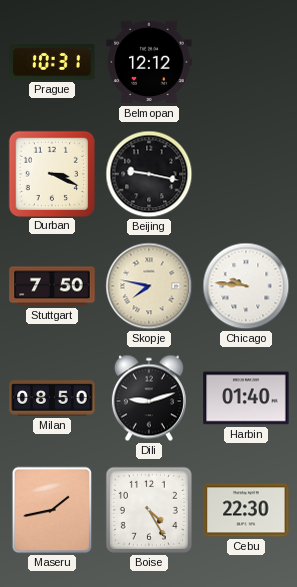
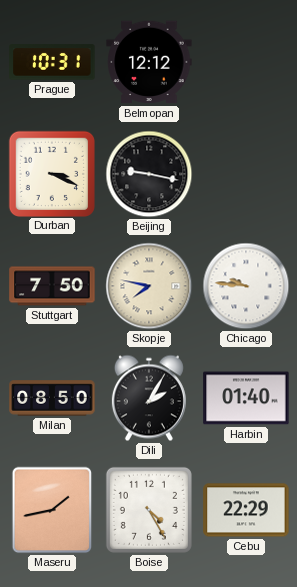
Dili: 9:12 -> 2:05 (149, 398)
Cebu: 22:30 -> 22:29 (246, 510)
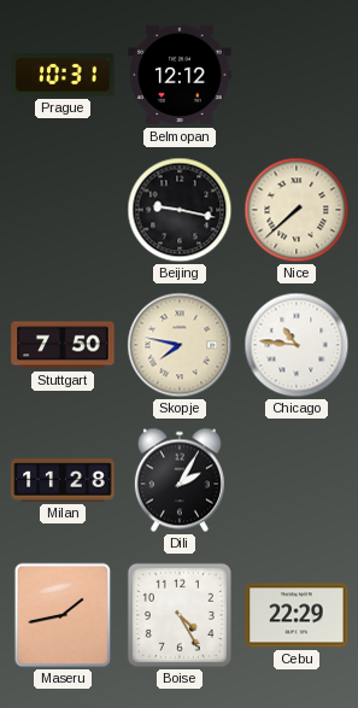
Durban: 3:19 -> none (51, 173)
Nice: none -> 7:38 (297, 210)
Chicago: 9:46 -> 10:46 (297, 345)
Milan: 08:50 -> 11:28 (63, 480)
Harbin: 01:40 -> none (246, 398)
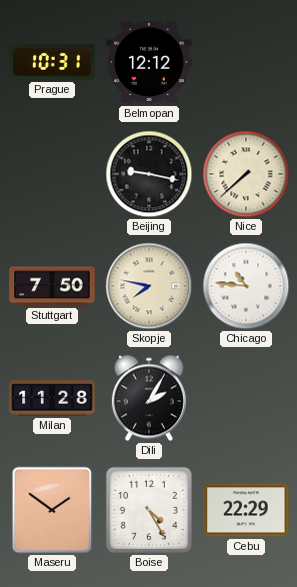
Maseru: 1:43 -> 1:51 (52, 510)
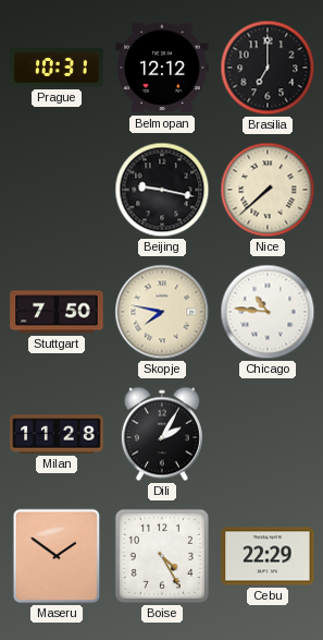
Brasilia: none -> 7:00 (268, 68)
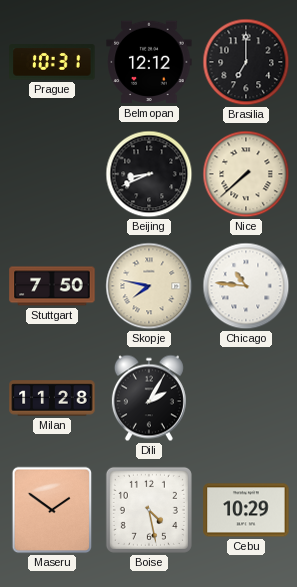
Beijing: 9:17 -> 8:41 (149, 174)
Boise: 4:25 -> 4:28 (149, 510)
Cebu: 22:29 -> 10:29 (246, 510)
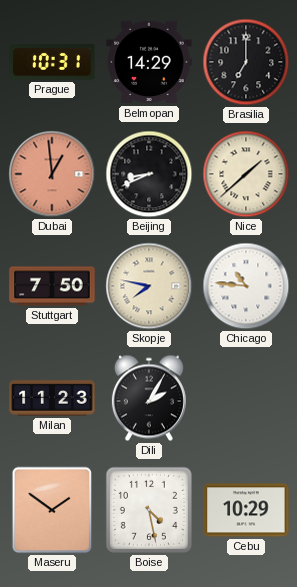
Belmopan: 12:12 -> 14:29 (149, 62)
Dubai: none -> 12:59 (52, 174)
Nice: 7:38 -> 1:38 (246, 174)
Milan: 11:28 -> 11:23 (52, 398)
